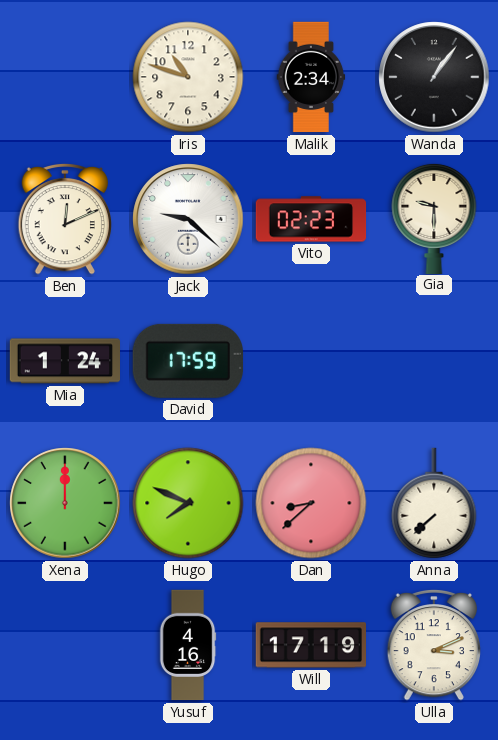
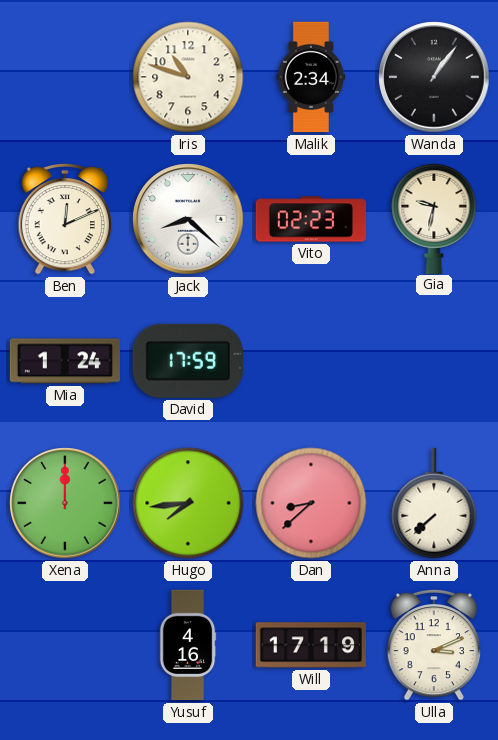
Jack: 9:22 -> 8:22 (188, 219)
Gia: 9:30 -> 9:32 (434, 218)
Hugo: 7:49 -> 7:44 (188, 503)
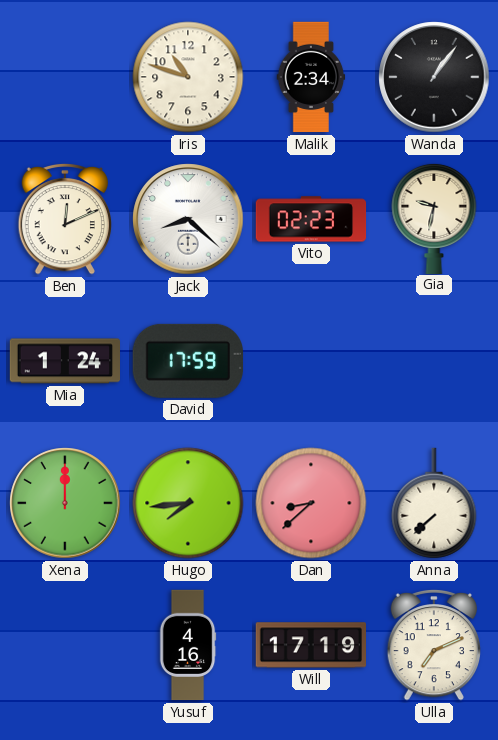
Ulla: 3:11 -> 7:11 (433, 645)
